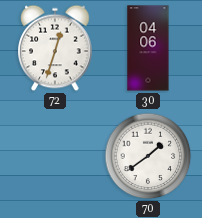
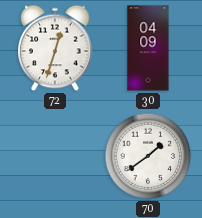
30: 04:06 -> 04:09 (148, 48)
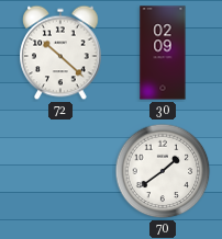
72: 12:33 -> 10:22 (60, 53)
30: 04:09 -> 02:09 (163, 53)
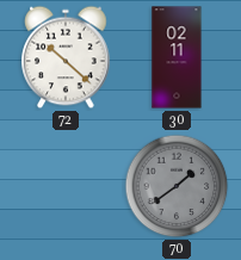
30: 02:09 -> 02:11 (177, 57)
70 dial: white -> grey (177, 186)
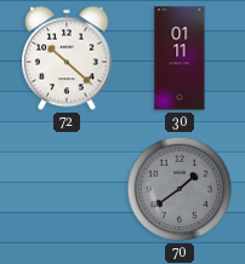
30: 02:11 -> 01:11 (180, 58)
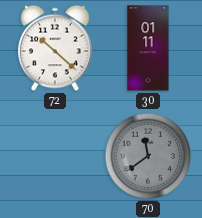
70: 1:39 -> 11:39 (148, 156)
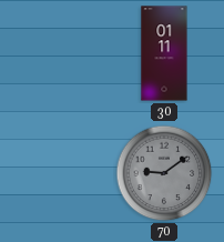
72: 10:22 -> none (55, 48)
70: 11:39 -> 9:09 (164, 173)
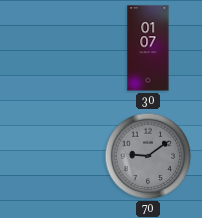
30: 01:11 -> 01:07 (148, 48)
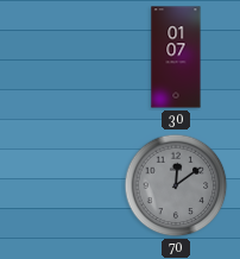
70: 9:09 -> 12:09 (176, 185)
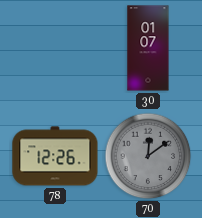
78: none -> 12:26 (55, 156)
